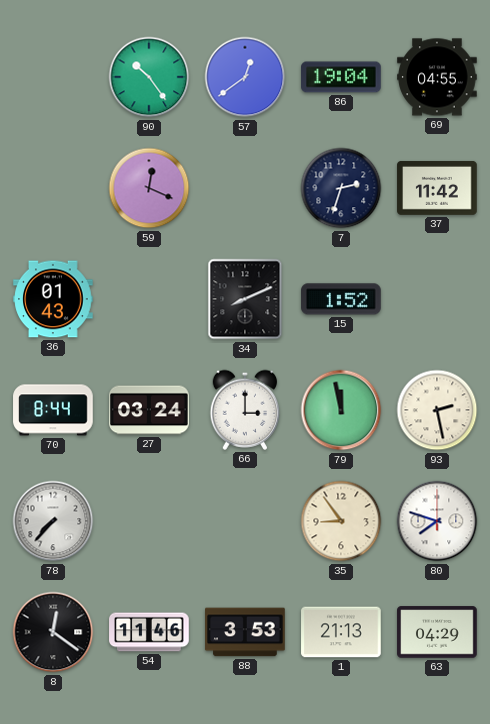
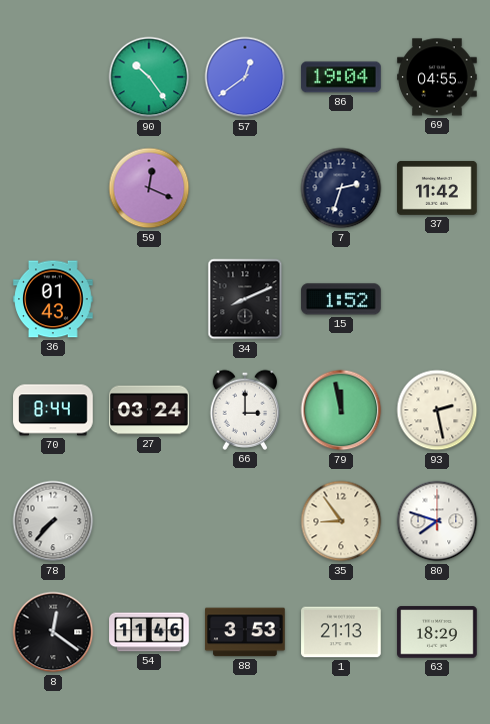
63: 04:29 -> 18:29 (437, 632)
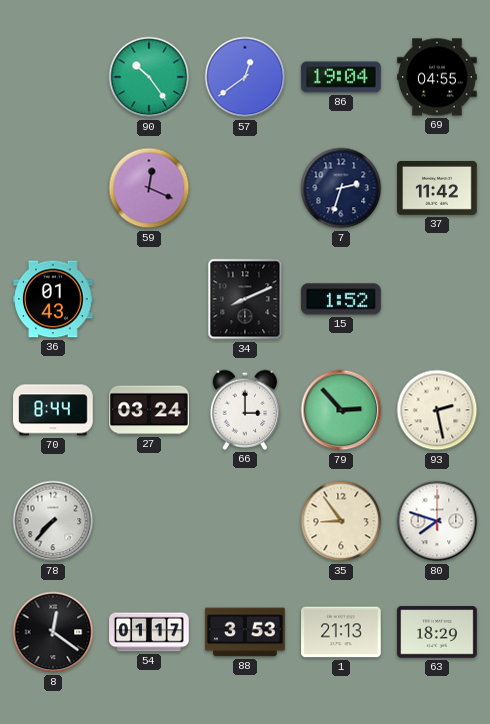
79: 11:58 -> 2:53 (341, 410)
54: 11:46 -> 01:17 (149, 632)
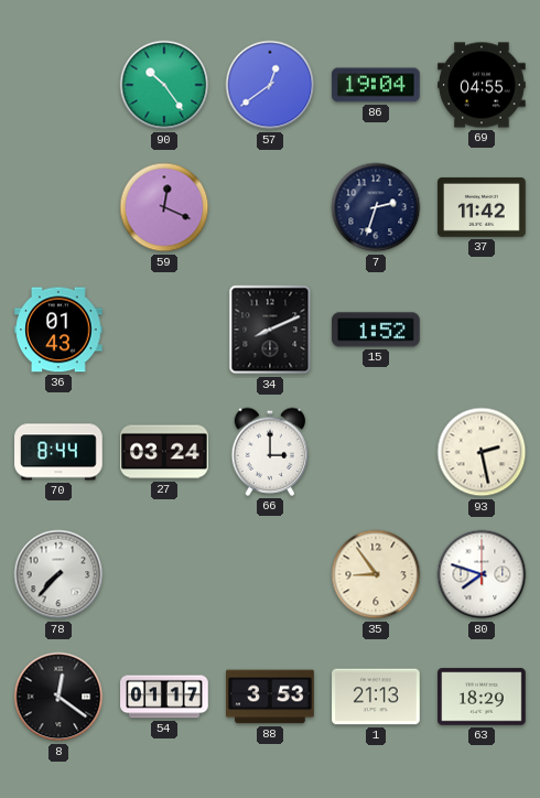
79: 2:53 -> none (341, 410)
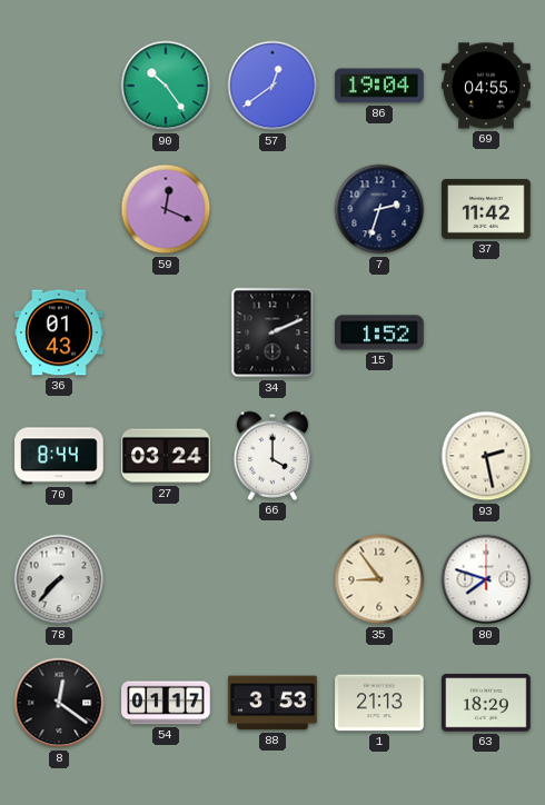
34: 8:11 -> 2:11 (272, 332)
66: 3:00 -> 4:00 (272, 456)
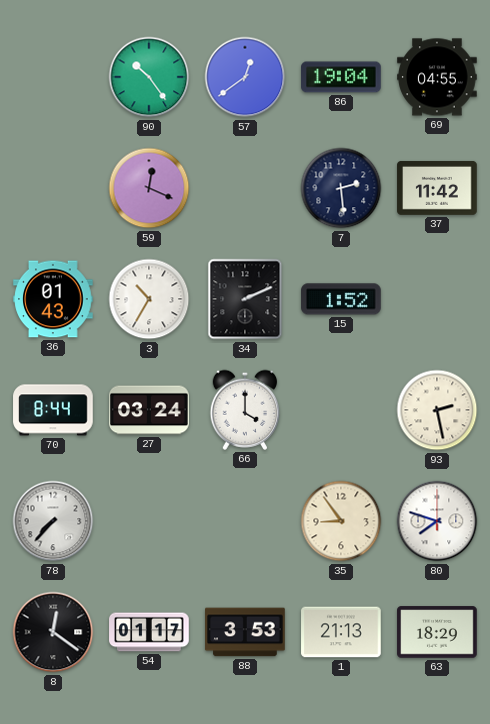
7: 2:33 -> 2:29 (341, 188)
3: none -> 10:35 (149, 299)
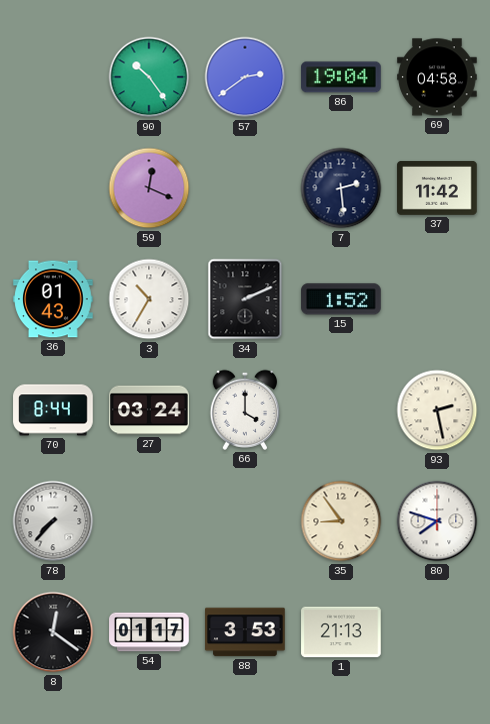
57: 12:39 -> 2:39 (245, 77)
69: 04:55 -> 04:58 (437, 77)
63: 18:29 -> none (437, 632)
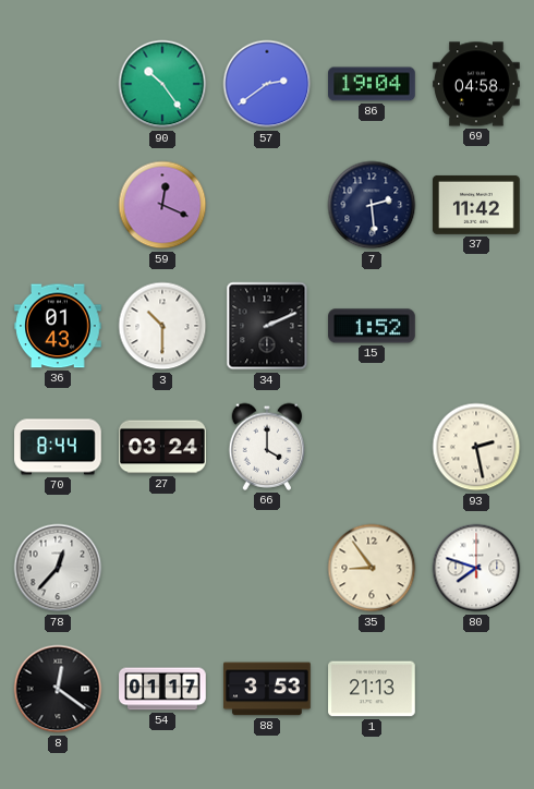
3: 10:35 -> 10:30 (162, 326)
78: 7:37 -> 12:37 (58, 568)
